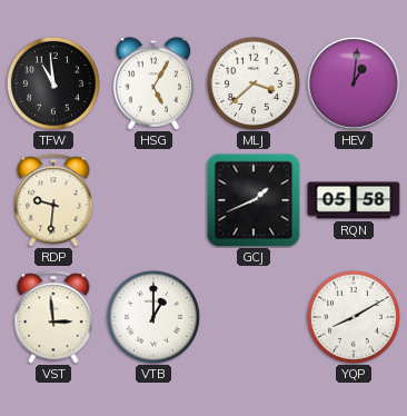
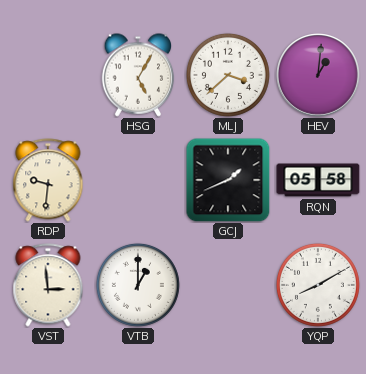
TFW: 10:59 -> none (53, 83)
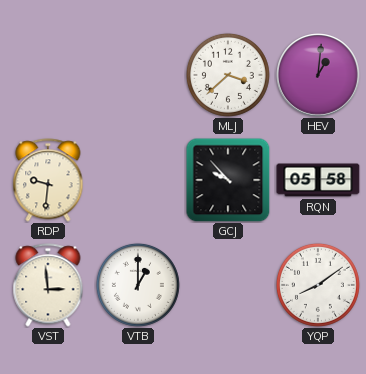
HSG: 5:05 -> none (138, 75)
GCJ: 1:41 -> 9:53 (228, 180)
YQP: 8:10 -> 8:09 (318, 285)
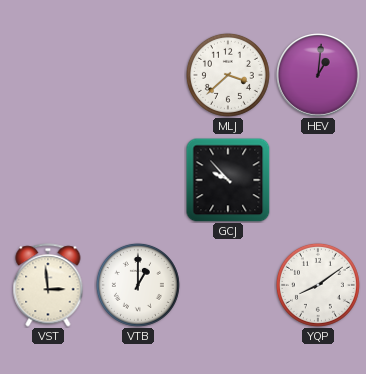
RDP: 9:31 -> none (48, 180)
RQN: 05:58 -> none (318, 180)
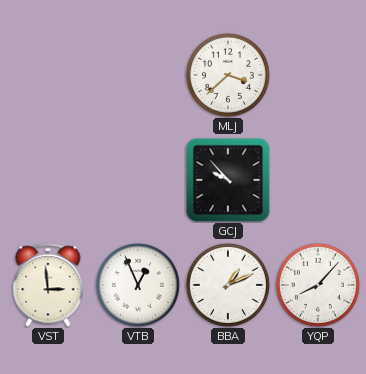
HEV: 1:01 -> none (319, 76)
VTB: 1:00 -> 12:56 (138, 285)
BBA: none -> 1:11 (228, 285)
YQP: 8:09 -> 8:07 (318, 285)
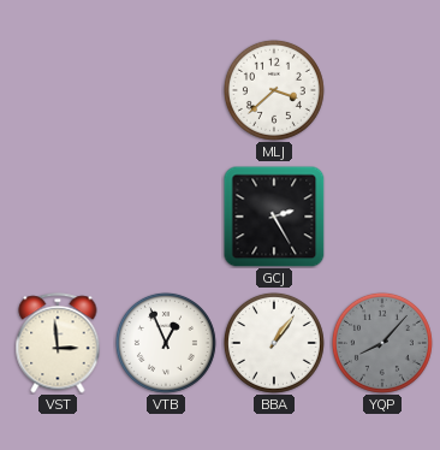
GCJ: 9:53 -> 2:25 (274, 217)
BBA: 1:11 -> 1:06 (274, 343)
YQP dial: white -> grey (382, 343)
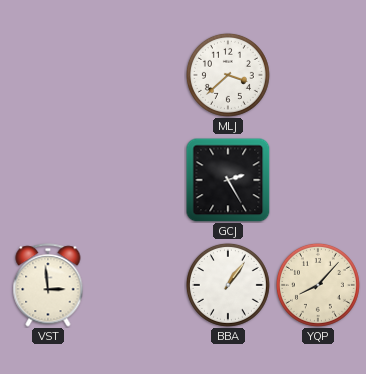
VTB: 12:56 -> none (166, 343)
YQP dial: grey -> cream (318, 285)
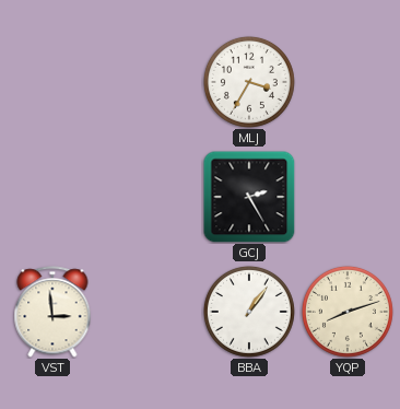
MLJ: 3:38 -> 3:35 (249, 82)
YQP: 8:07 -> 8:12 (348, 312)
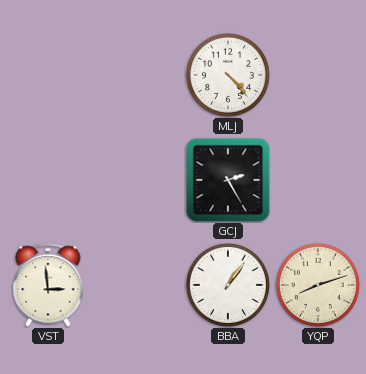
MLJ: 3:35 -> 4:23 (228, 75)
